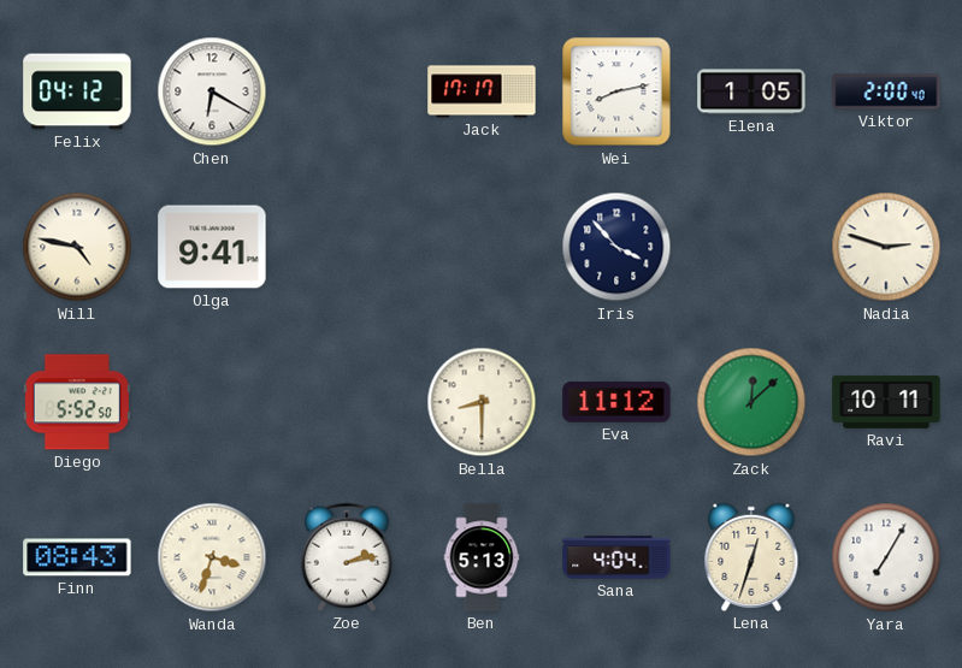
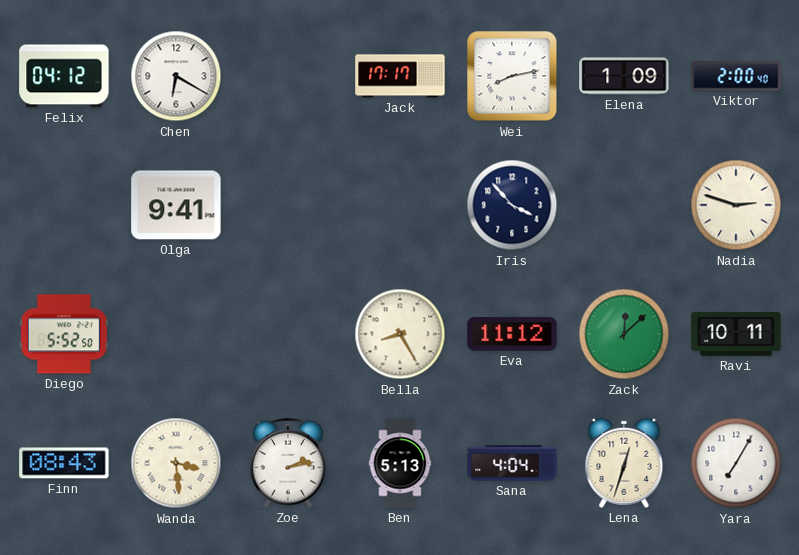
Elena: 1:05 -> 1:09 (624, 76)
Will: 4:47 -> none (77, 247)
Bella: 8:30 -> 8:25 (400, 334)
Wanda: 3:33 -> 3:29 (176, 463)
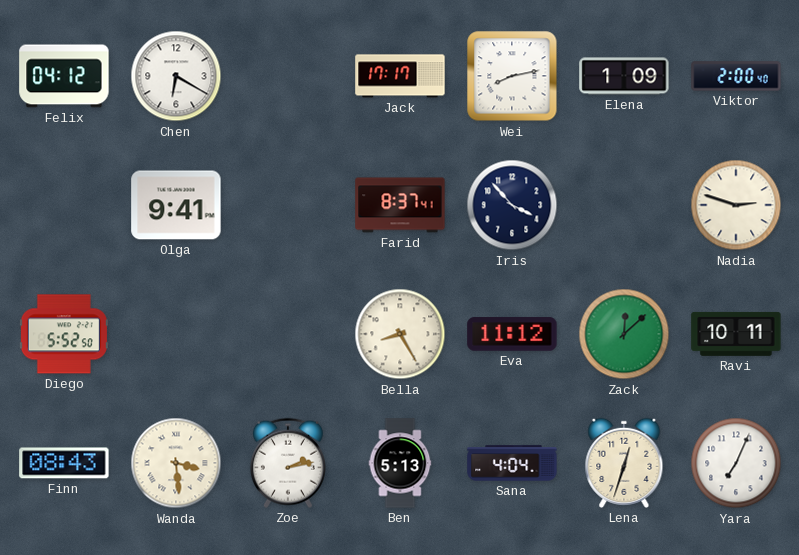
Farid: none -> 8:37 (400, 205)
Yara: 7:05 -> 7:04 (736, 463)
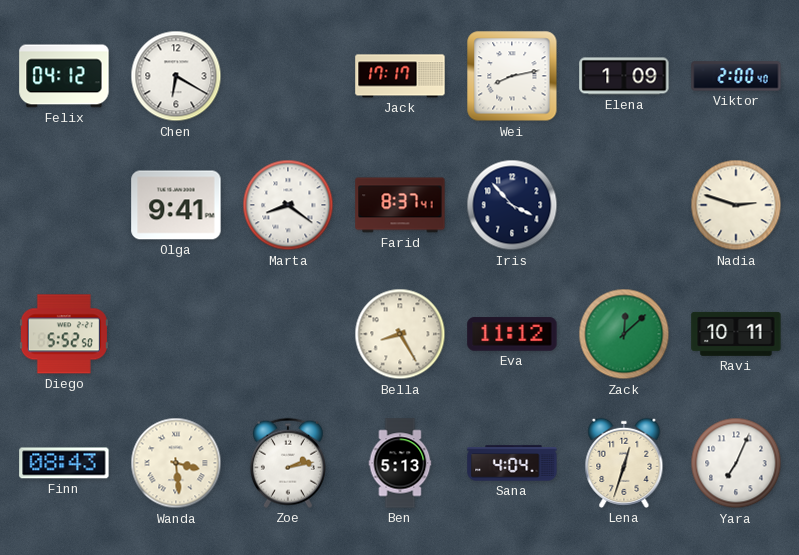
Marta: none -> 8:21 (288, 205)
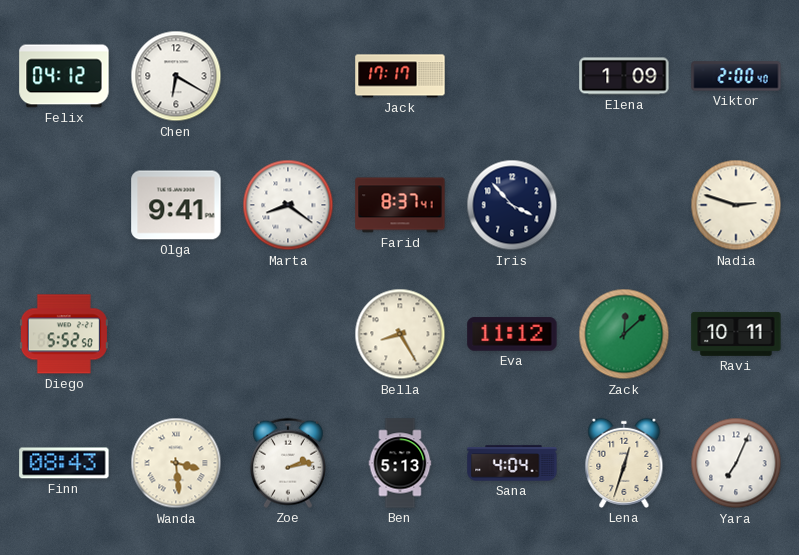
Wei: 8:13 -> none (512, 76)
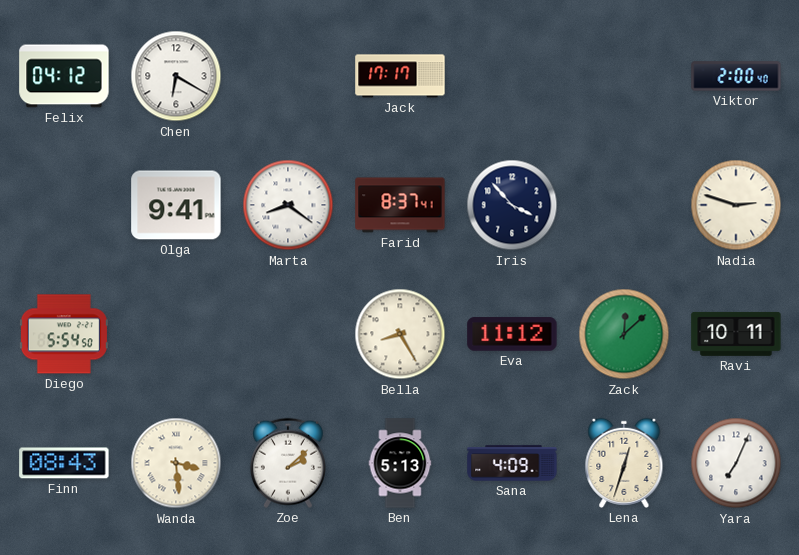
Elena: 1:09 -> none (624, 76)
Diego: 5:52 -> 5:54 (64, 334)
Zoe: 2:13 -> 2:08 (288, 463)
Sana: 4:04 -> 4:09 (512, 463)
